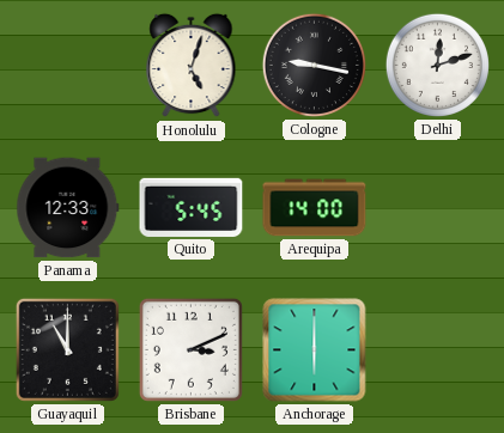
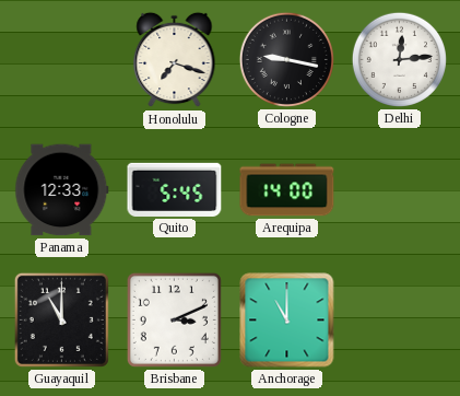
Honolulu: 5:03 -> 7:18 (175, 60)
Delhi: 12:12 -> 12:14 (399, 59)
Anchorage: 6:00 -> 11:00 (287, 321)
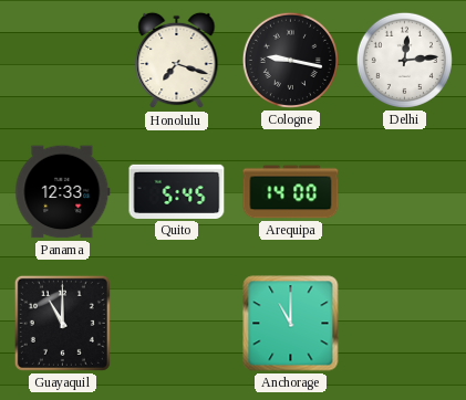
Brisbane: 3:11 -> none (174, 319)
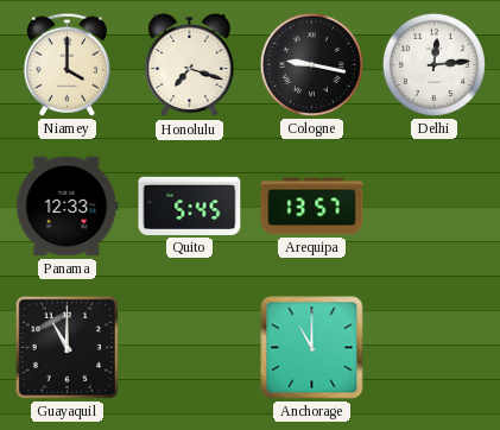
Niamey: none -> 4:00 (67, 64)
Arequipa: 14:00 -> 13:57 (312, 207)
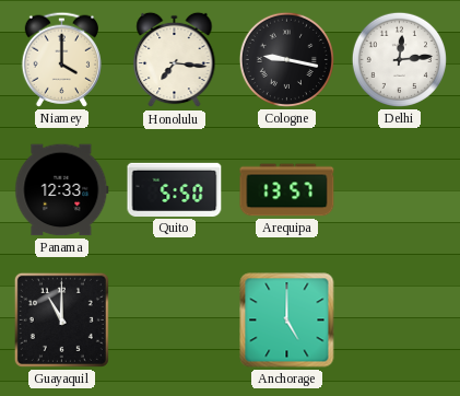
Honolulu: 7:18 -> 7:16 (175, 60)
Quito: 5:45 -> 5:50 (175, 189)
Anchorage: 11:00 -> 5:00 (287, 321)
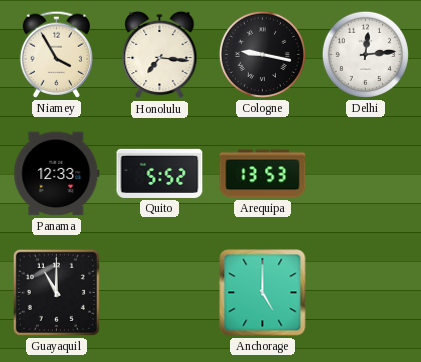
Niamey: 4:00 -> 3:55 (56, 54)
Quito: 5:50 -> 5:52 (160, 173)
Arequipa: 13:57 -> 13:53 (263, 174)
